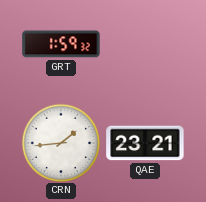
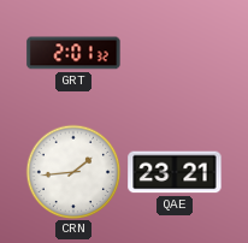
GRT: 1:59 -> 2:01 (73, 53)
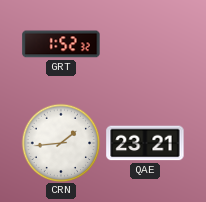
GRT: 2:01 -> 1:52 (61, 44)
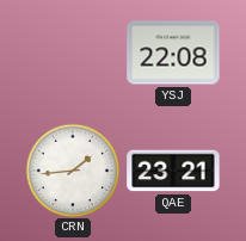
GRT: 1:52 -> none (61, 44)
YSJ: none -> 22:08 (173, 52)
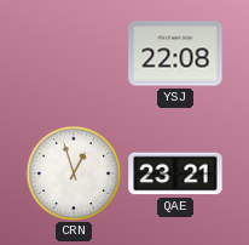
CRN: 1:44 -> 12:57 (74, 173)
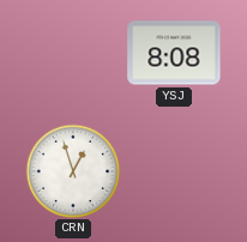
YSJ: 22:08 -> 8:08 (174, 53)
QAE: 23:21 -> none (175, 173)
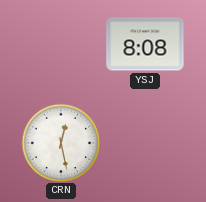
CRN: 12:57 -> 12:28 (61, 143)
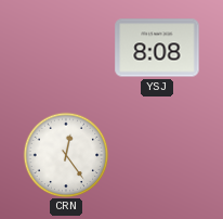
CRN: 12:28 -> 12:24 (66, 155)
